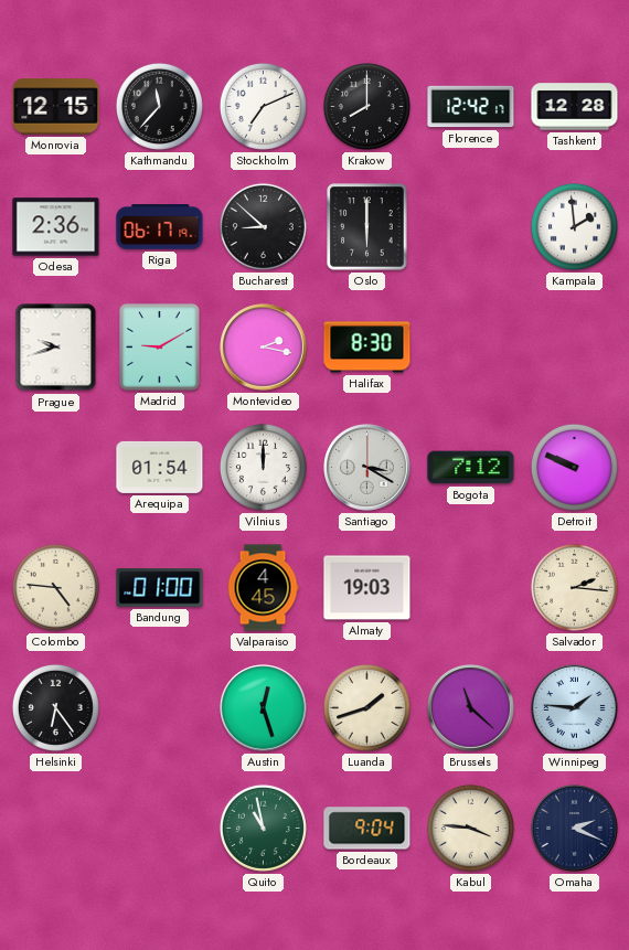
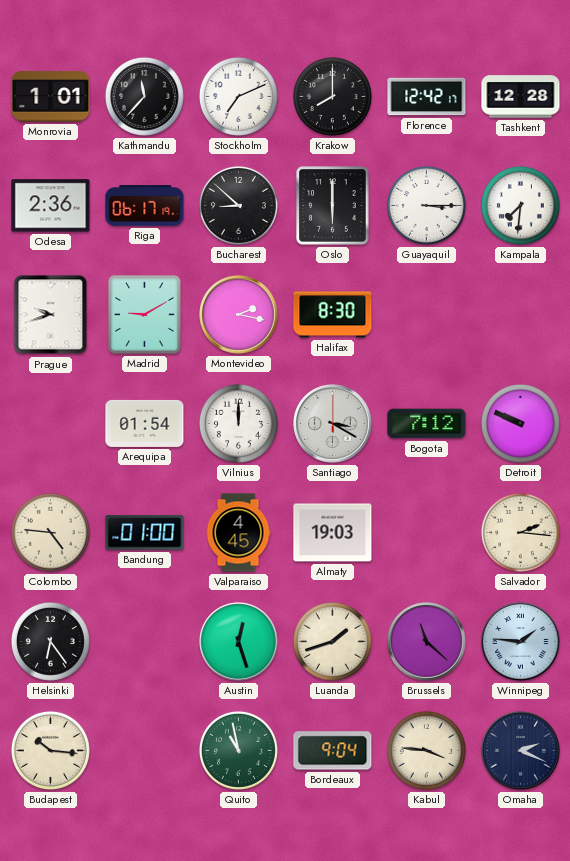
Monrovia: 12:15 -> 1:01 (51, 97)
Guayaquil: none -> 3:15 (426, 205)
Kampala: 1:59 -> 7:31 (520, 205)
Budapest: none -> 10:16 (50, 750)
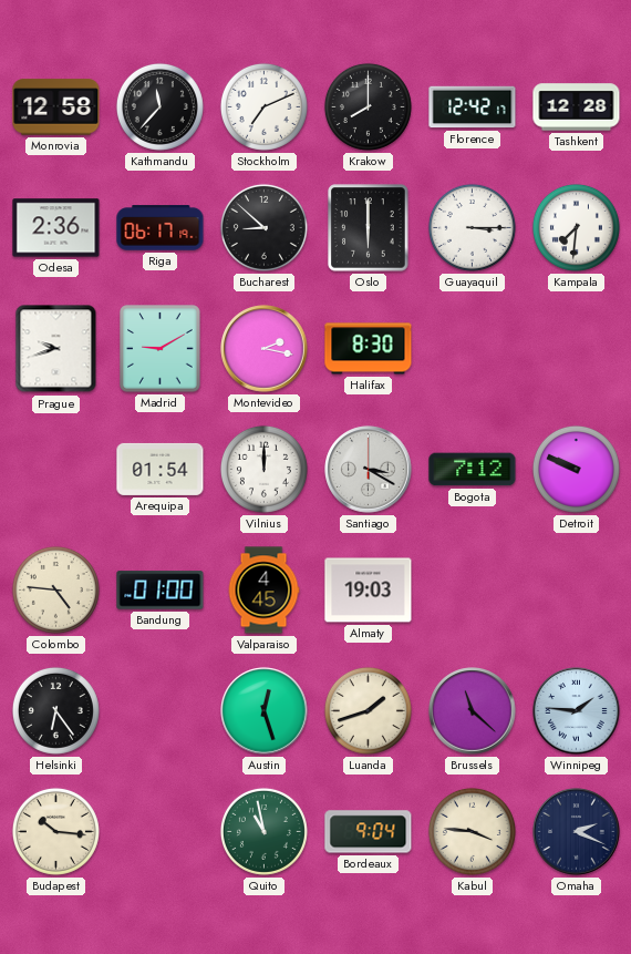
Monrovia: 1:01 -> 12:58 (56, 107)
Salvador: 2:16 -> none (520, 532)
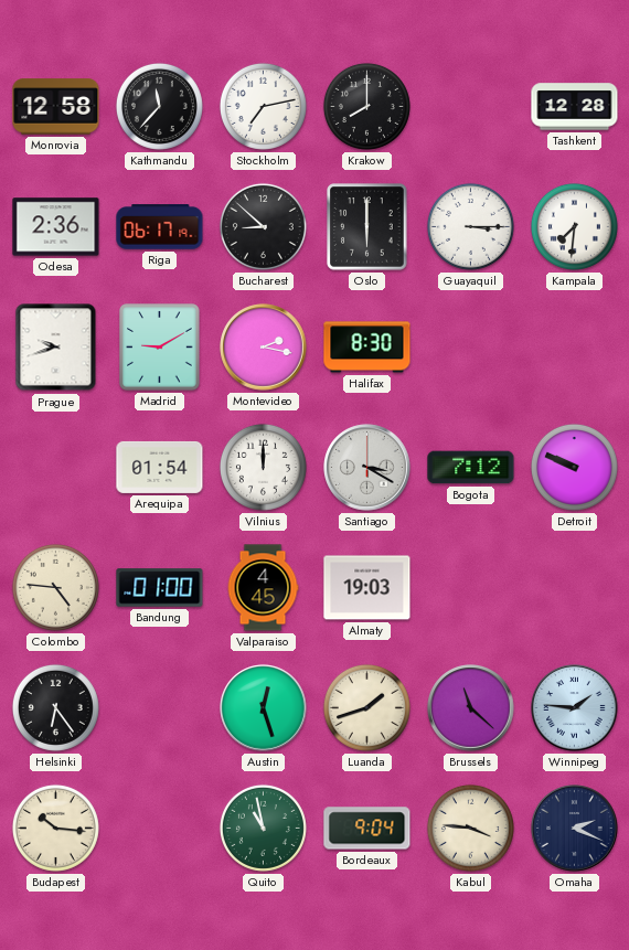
Stockholm: 7:11 -> 7:13 (263, 106)
Florence: 12:42 -> none (473, 107)
